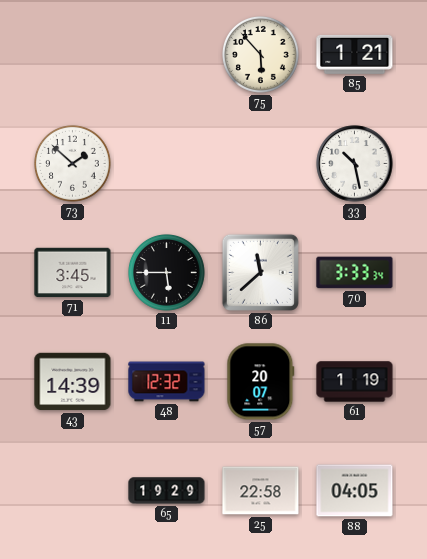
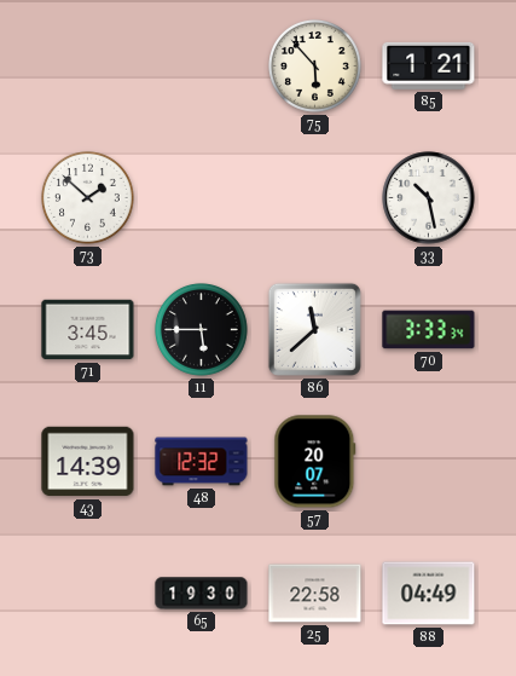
61: 1:19 -> none (355, 382)
65: 19:29 -> 19:30 (202, 594)
88: 04:05 -> 04:49 (429, 594)
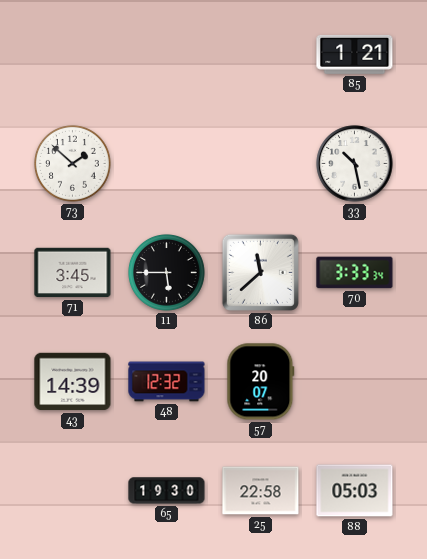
75: 5:53 -> none (315, 67)
88: 04:49 -> 05:03 (355, 491)
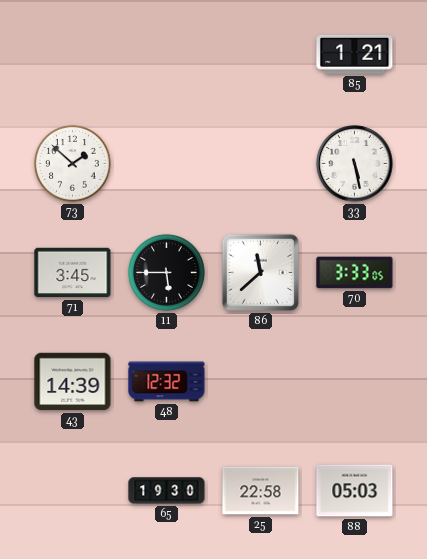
33: 10:28 -> 5:28 (355, 164)
70: 3:33:34 -> 3:33:05 (355, 273)
57: 20:07 -> none (261, 382)
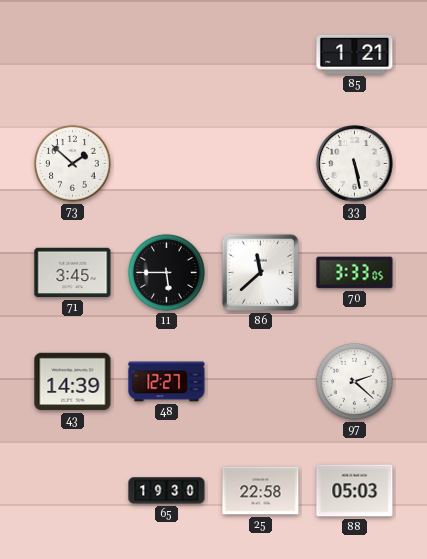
48: 12:32 -> 12:27 (167, 382)
97: none -> 2:22 (355, 382)
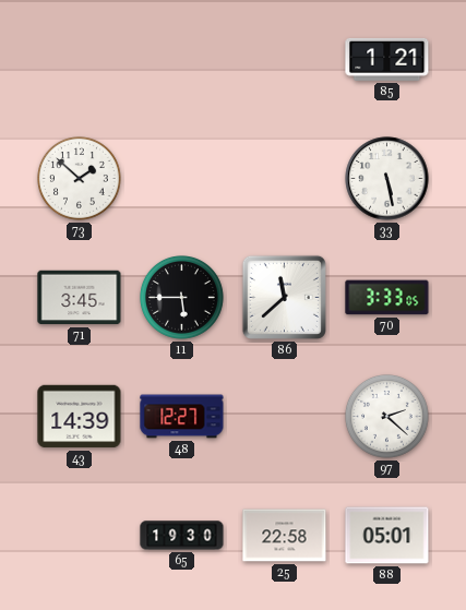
88: 05:03 -> 05:01 (387, 536)
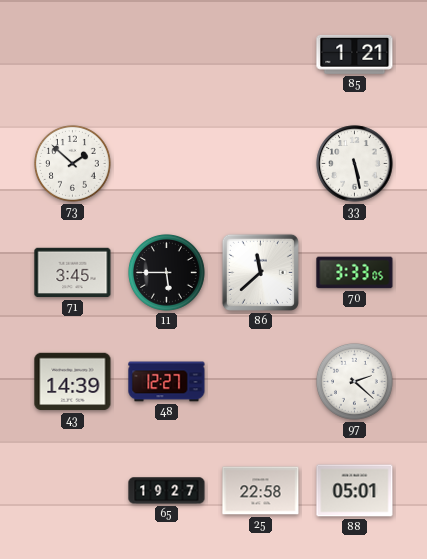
65: 19:30 -> 19:27 (167, 491)
